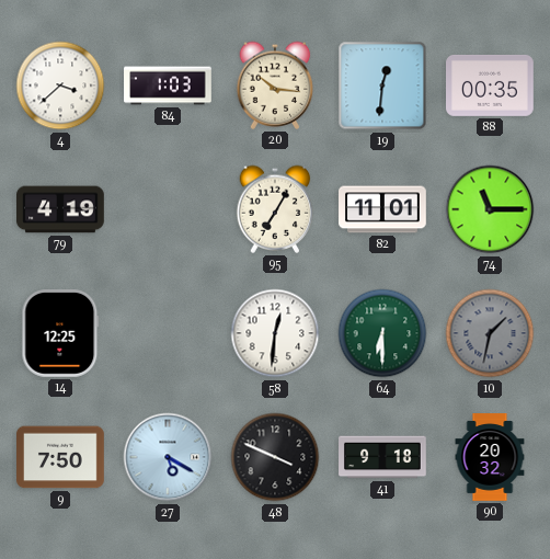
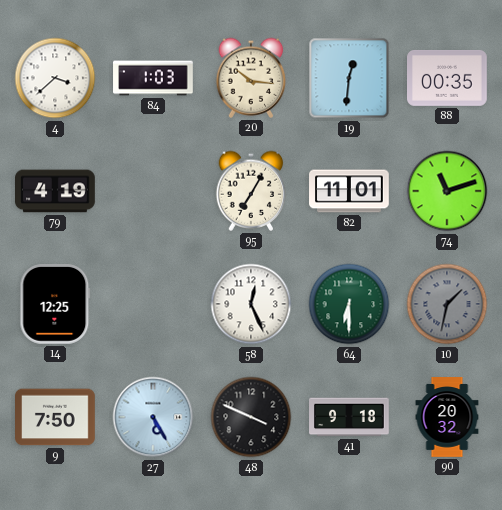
74: 11:15 -> 11:12 (447, 191)
58: 12:31 -> 12:26 (251, 304)
27: 5:20 -> 5:25 (153, 417)
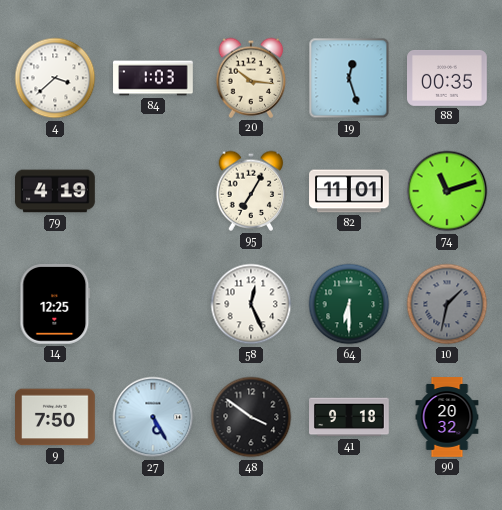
19: 12:31 -> 12:27 (349, 78)
48: 3:49 -> 3:51 (251, 417)
